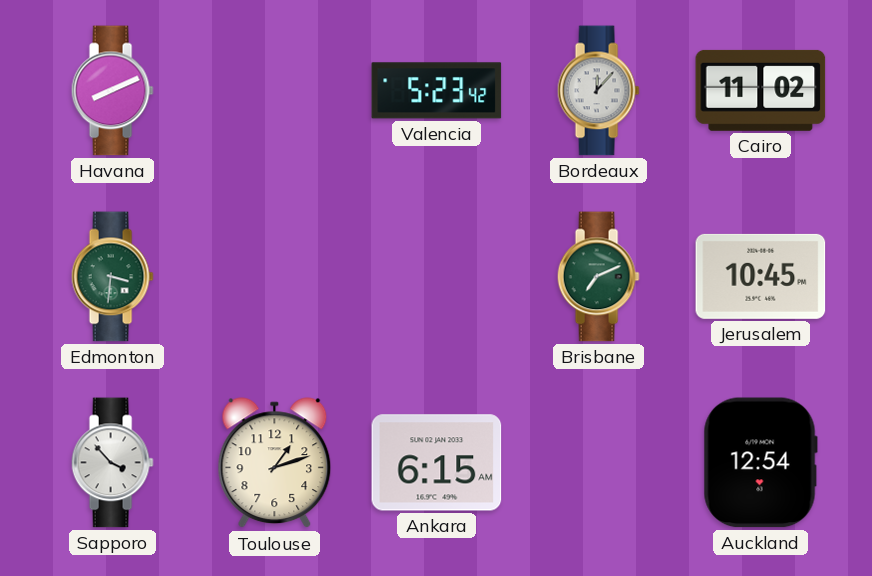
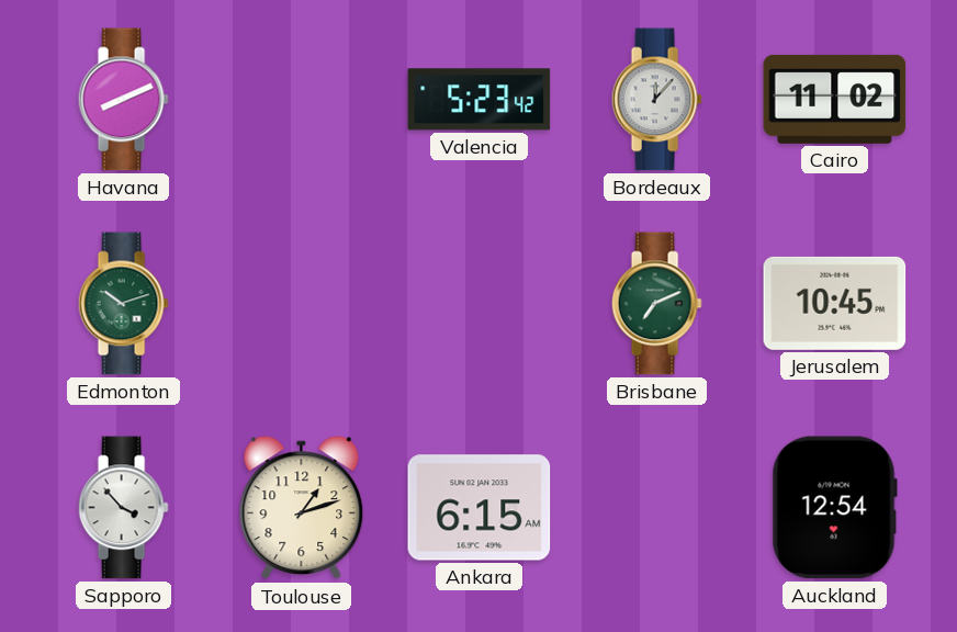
Edmonton: 3:31 -> 10:12 (123, 304)
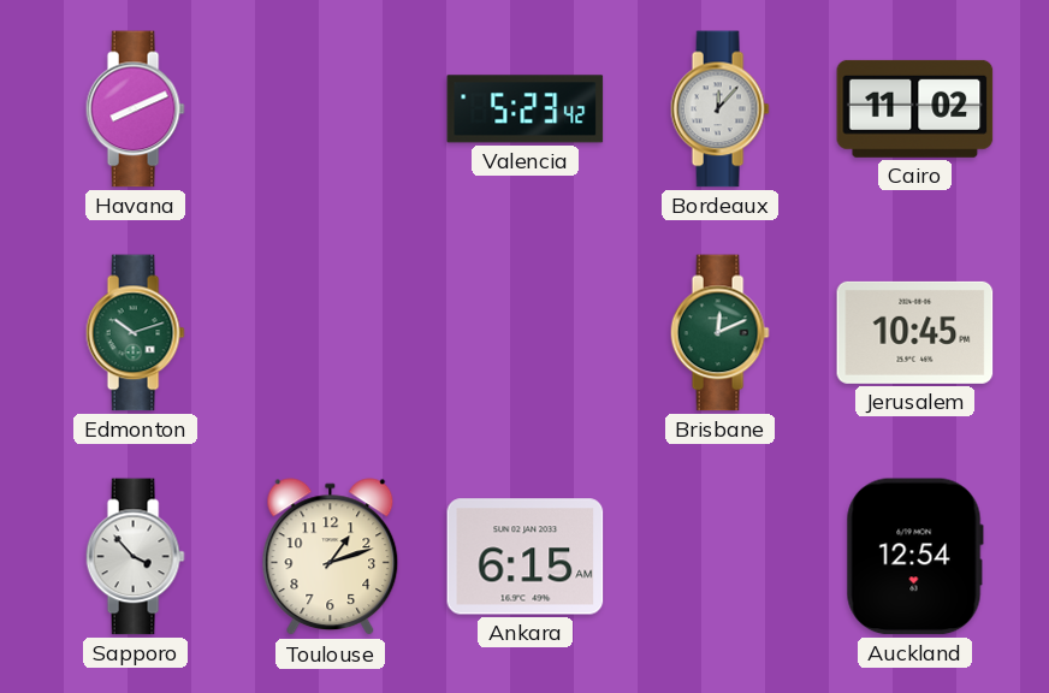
Brisbane: 7:11 -> 12:11 (719, 333)
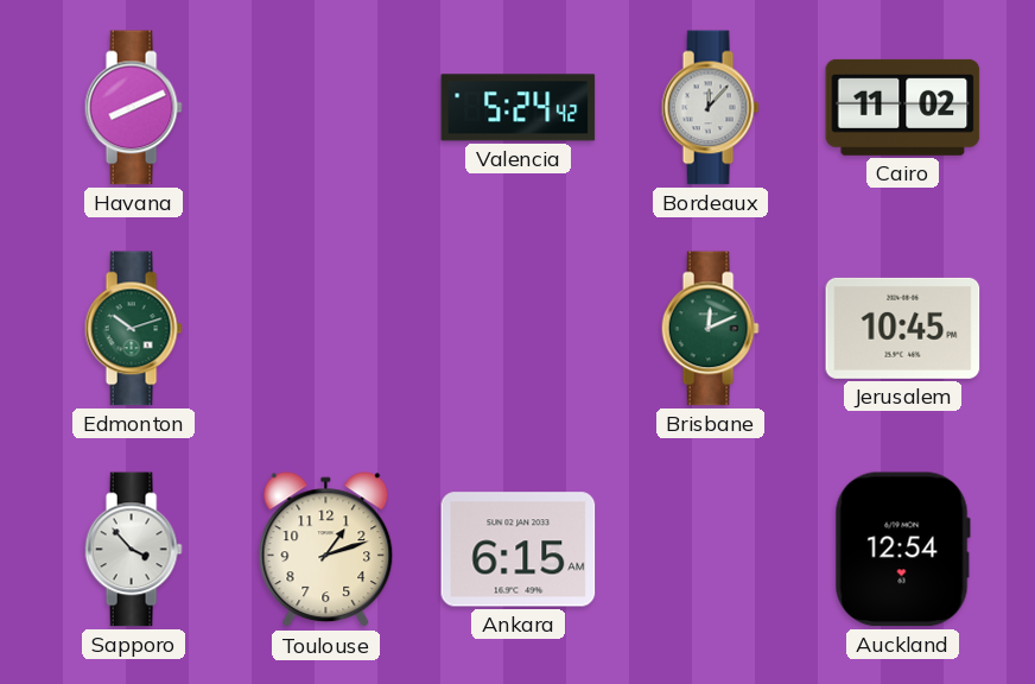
Valencia: 5:23 -> 5:24 (519, 108)
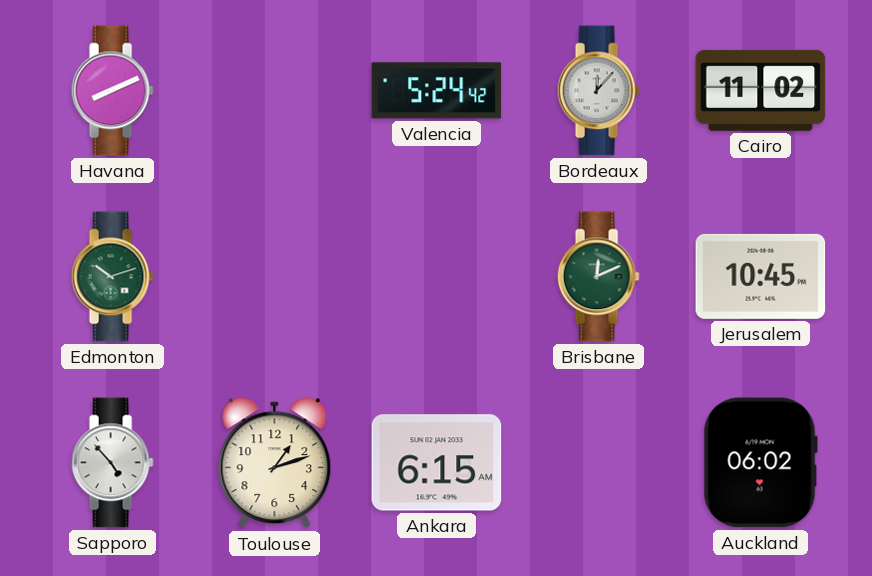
Sapporo: 3:53 -> 4:53 (112, 463)
Auckland: 12:54 -> 06:02 (760, 463)
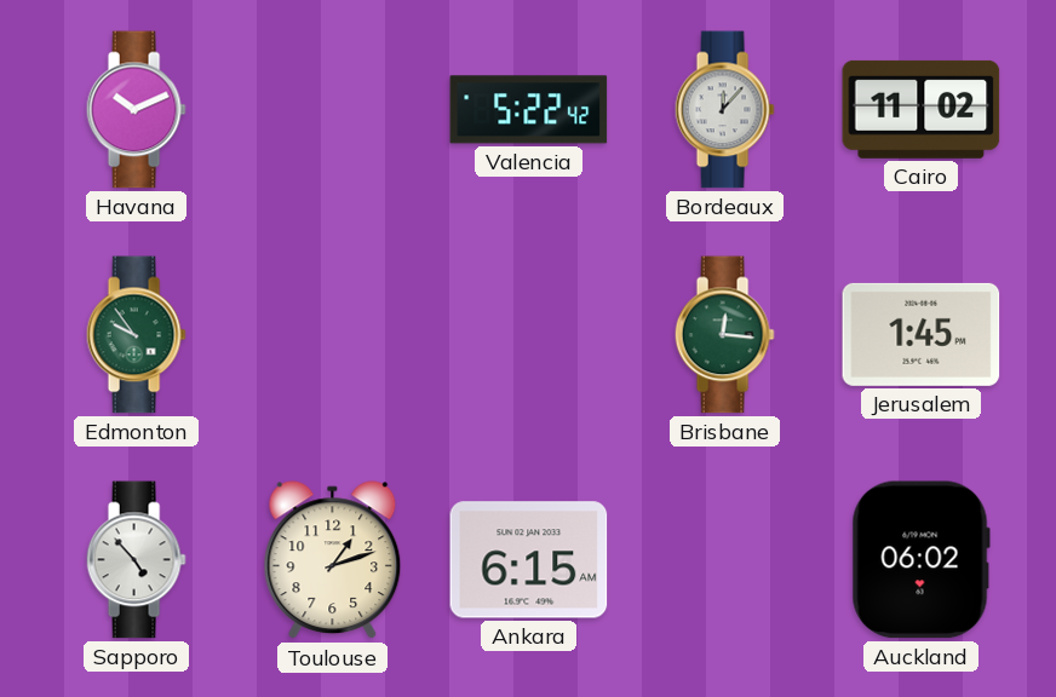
Havana: 8:11 -> 10:11 (136, 110)
Valencia: 5:24 -> 5:22 (529, 110)
Edmonton: 10:12 -> 9:54 (136, 335)
Brisbane: 12:11 -> 12:16 (724, 335)
Jerusalem: 10:45 -> 1:45 (922, 334)
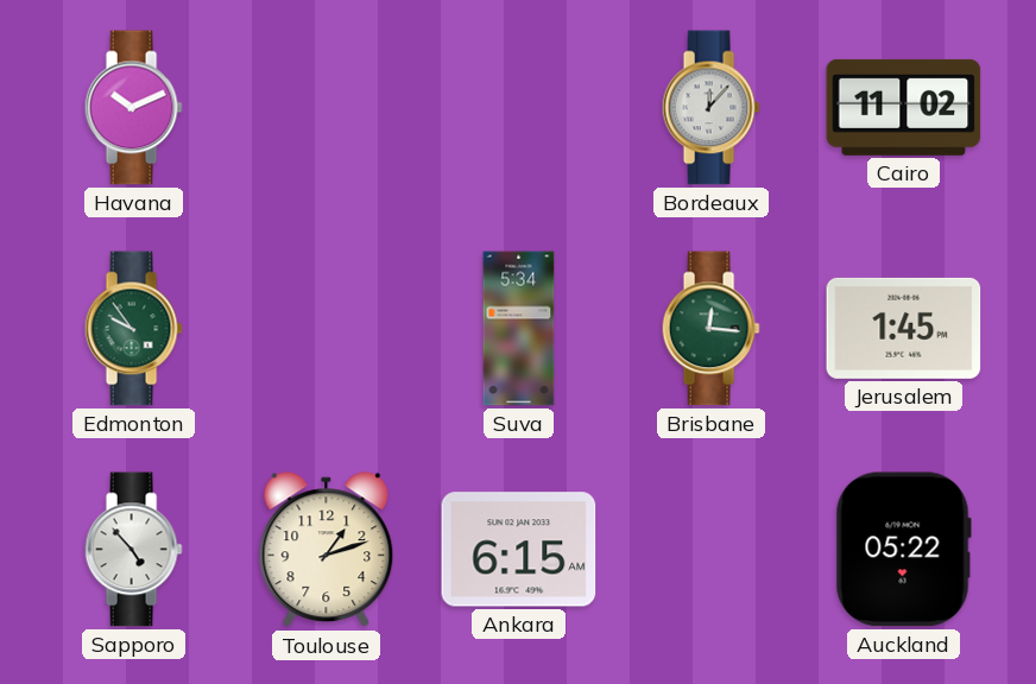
Valencia: 5:22 -> none (529, 110)
Suva: none -> 5:34 (519, 329)
Auckland: 06:02 -> 05:22 (903, 550)
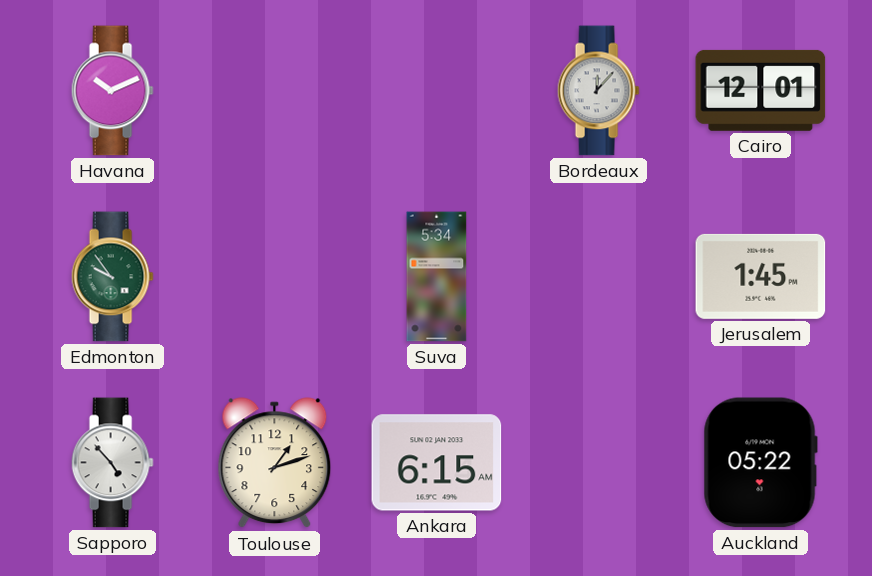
Cairo: 11:02 -> 12:01 (761, 90)
Brisbane: 12:16 -> none (710, 329)
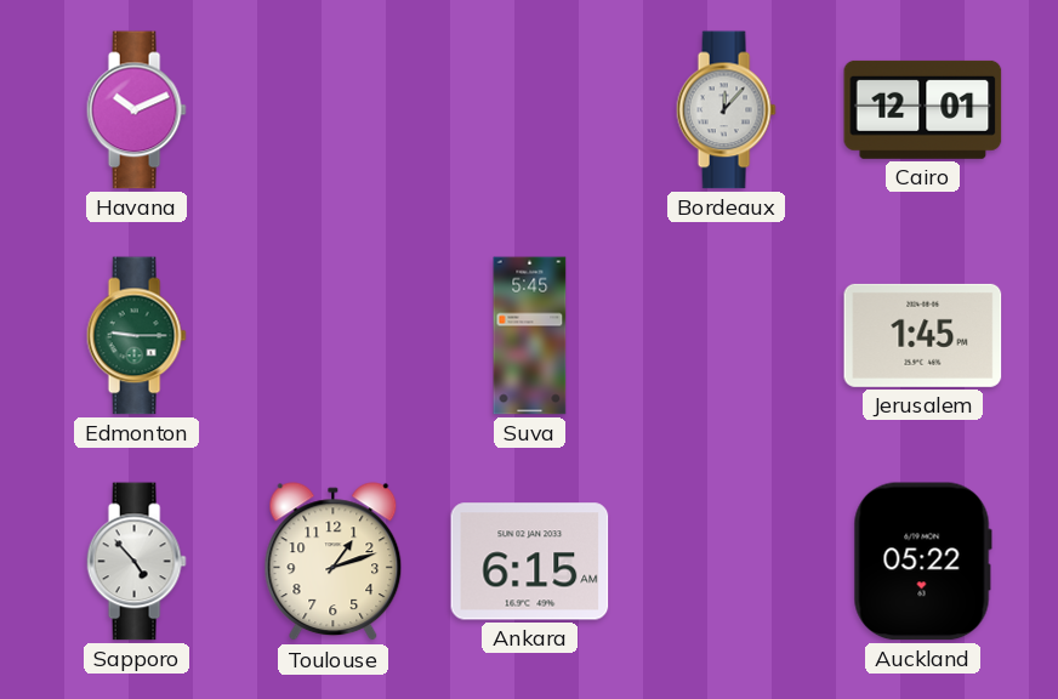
Edmonton: 9:54 -> 9:15 (136, 336)
Suva: 5:34 -> 5:45 (530, 336)
